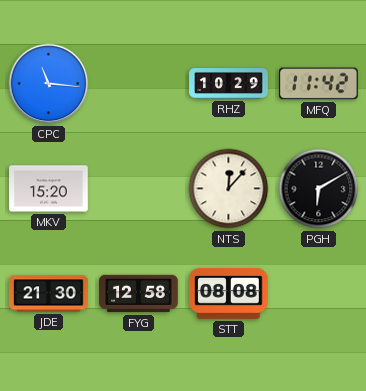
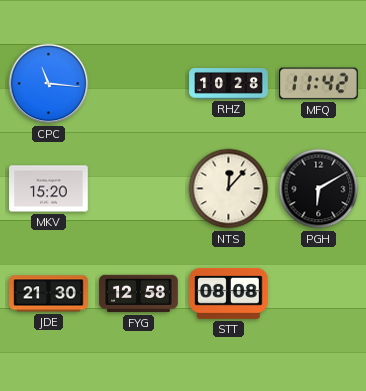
RHZ: 10:29 -> 10:28 (229, 84)
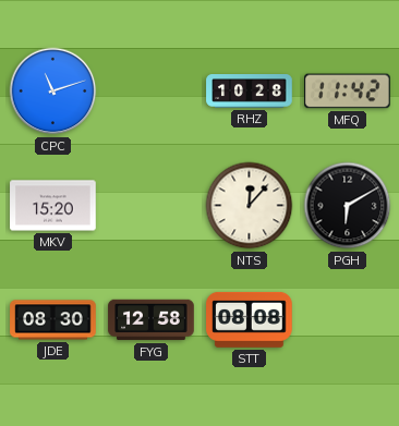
CPC: 11:16 -> 11:12 (53, 92)
JDE: 21:30 -> 08:30 (53, 320)
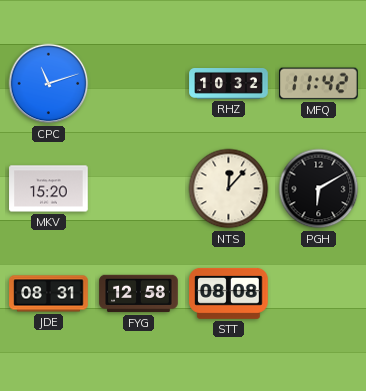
RHZ: 10:28 -> 10:32 (229, 84)
JDE: 08:30 -> 08:31 (49, 294)
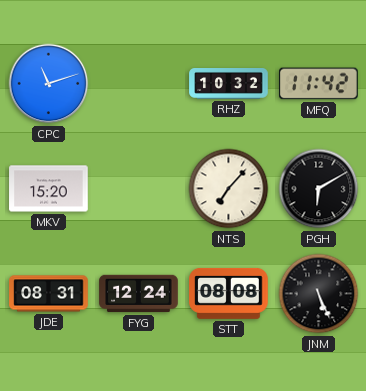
NTS: 12:07 -> 7:07 (229, 189)
FYG: 12:58 -> 12:24 (139, 294)
JNM: none -> 5:26 (319, 294)
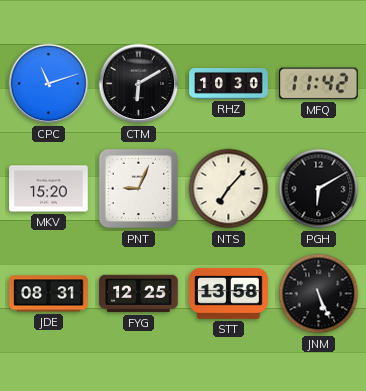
CTM: none -> 6:10 (139, 84)
RHZ: 10:32 -> 10:30 (229, 84)
PNT: none -> 9:04 (139, 189)
FYG: 12:24 -> 12:25 (139, 294)
STT: 08:08 -> 13:58 (229, 293)
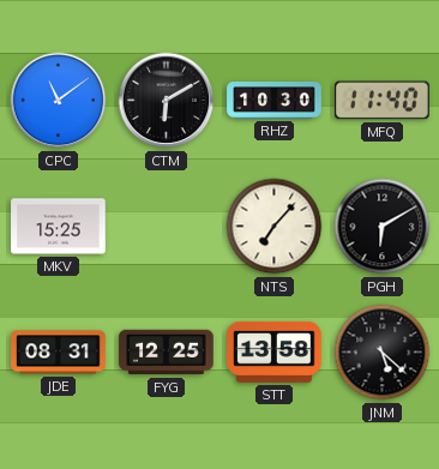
CPC: 11:12 -> 11:09 (59, 101)
MFQ: 11:42 -> 11:40 (383, 101)
MKV: 15:20 -> 15:25 (59, 227)
PNT: 9:04 -> none (139, 189)
JNM: 5:26 -> 5:22 (383, 353)
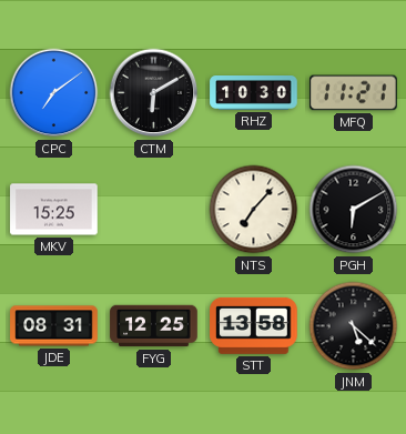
CPC: 11:09 -> 7:09 (54, 93)
MFQ: 11:40 -> 11:21 (354, 93)
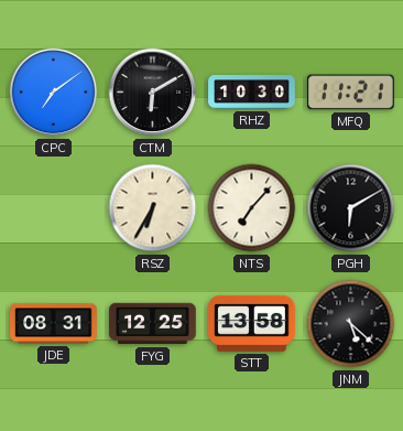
MKV: 15:25 -> none (54, 210)
RSZ: none -> 6:35 (153, 208)
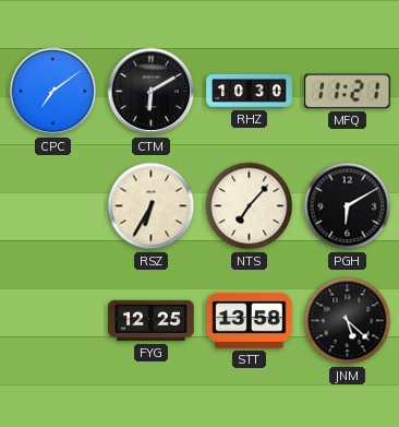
JDE: 08:31 -> none (54, 324)
